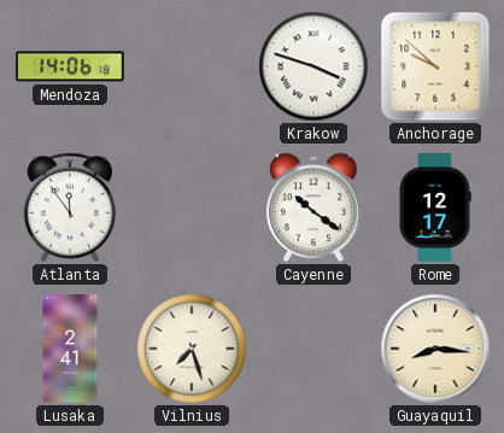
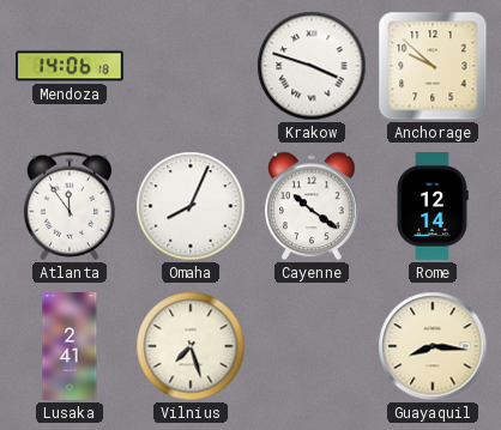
Omaha: none -> 8:04 (191, 206)
Rome: 12:17 -> 12:14 (433, 207)
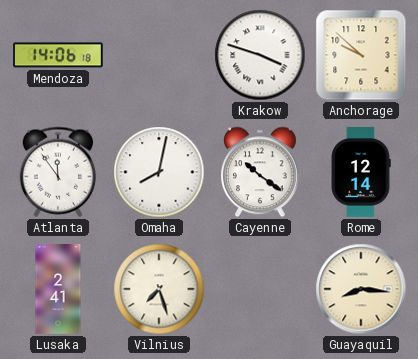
Omaha: 8:04 -> 8:02 (159, 172)
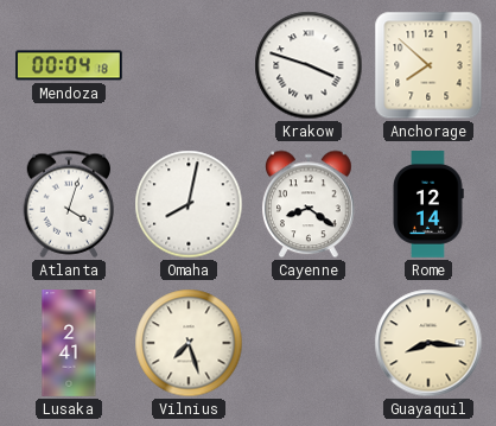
Mendoza: 14:06 -> 00:04 (70, 65)
Anchorage: 9:52 -> 7:52 (428, 65)
Atlanta: 11:54 -> 4:03 (69, 204)
Cayenne: 10:21 -> 8:21 (310, 204)
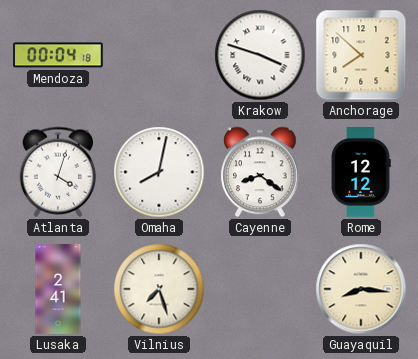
Rome: 12:14 -> 12:12 (361, 173)
